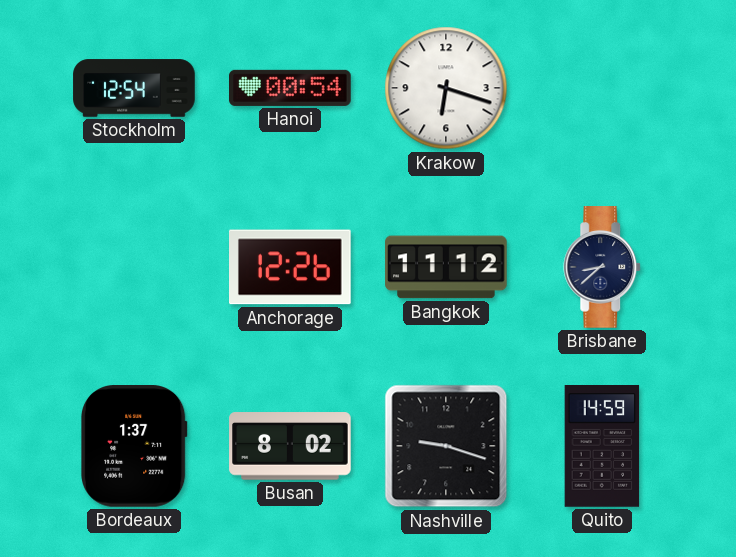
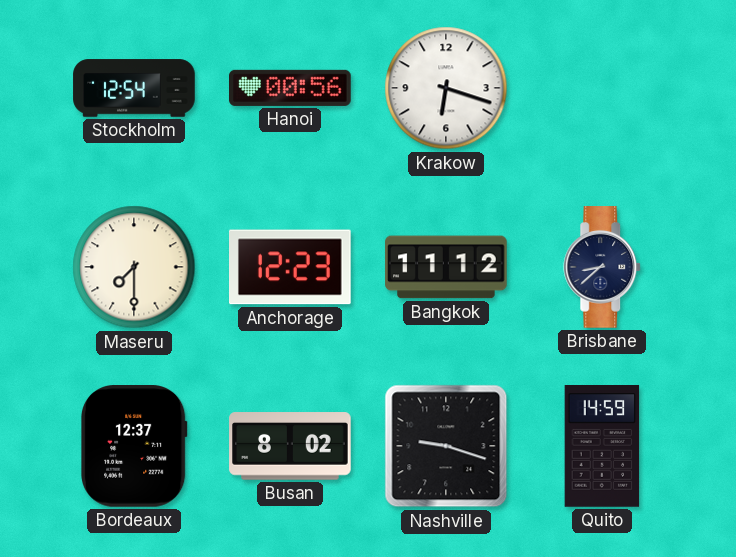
Hanoi: 00:54 -> 00:56 (291, 88)
Maseru: none -> 7:30 (134, 267)
Anchorage: 12:26 -> 12:23 (291, 267)
Bordeaux: 1:37 -> 12:37 (134, 447)
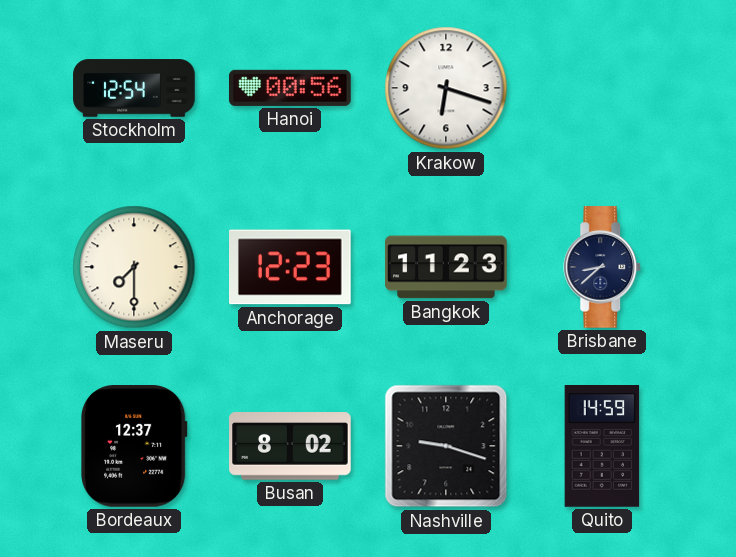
Bangkok: 11:12 -> 11:23 (446, 267)
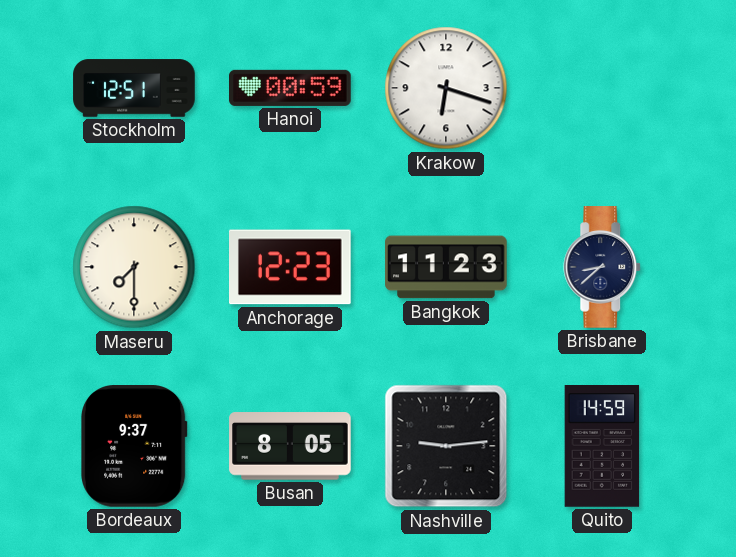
Stockholm: 12:54 -> 12:51 (134, 88)
Hanoi: 00:56 -> 00:59 (291, 88)
Bordeaux: 12:37 -> 9:37 (134, 447)
Busan: 8:02 -> 8:05 (290, 446)
Nashville: 9:18 -> 9:14 (446, 446)
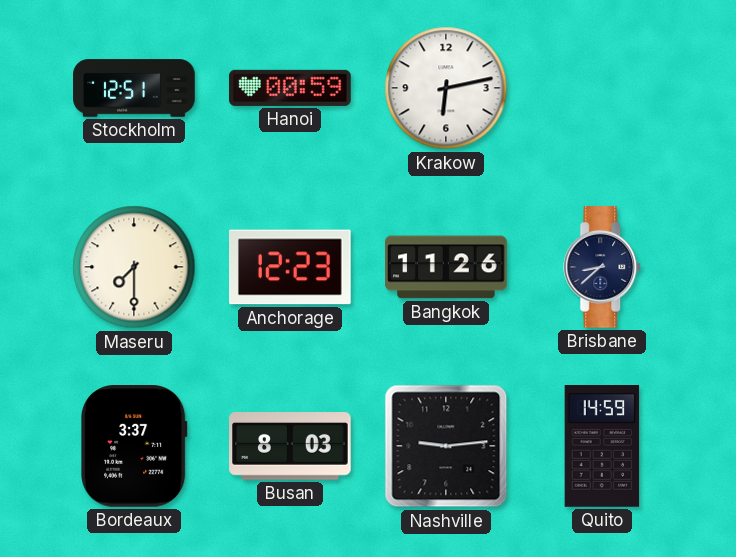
Krakow: 6:18 -> 6:13 (446, 88)
Bangkok: 11:23 -> 11:26 (446, 267)
Bordeaux: 9:37 -> 3:37 (134, 447)
Busan: 8:05 -> 8:03 (290, 446)
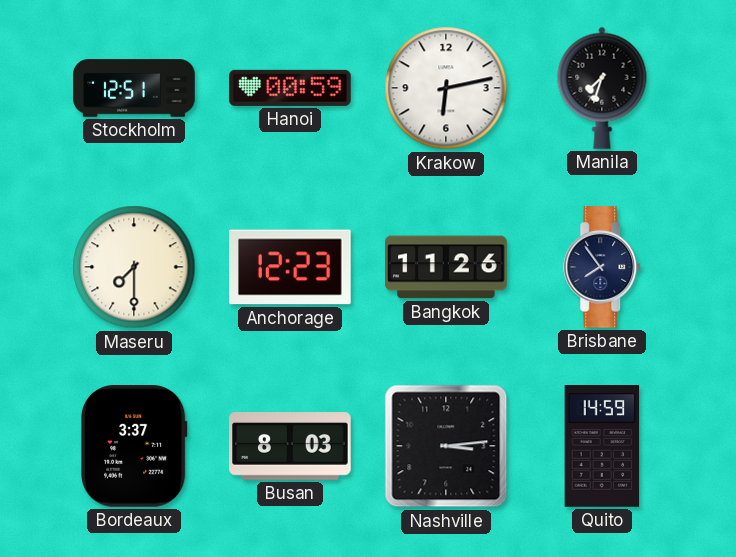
Manila: none -> 7:33 (602, 88)
Brisbane: 8:38 -> 7:54 (603, 267)
Nashville: 9:14 -> 3:14 (446, 446)
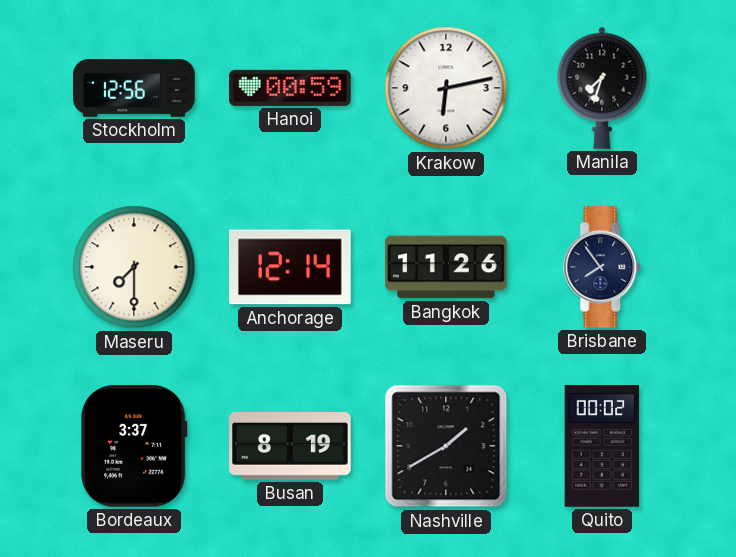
Stockholm: 12:51 -> 12:56 (134, 88)
Anchorage: 12:23 -> 12:14 (291, 267)
Busan: 8:03 -> 8:19 (290, 446)
Nashville: 3:14 -> 1:40 (446, 446)
Quito: 14:59 -> 00:02 (602, 447)
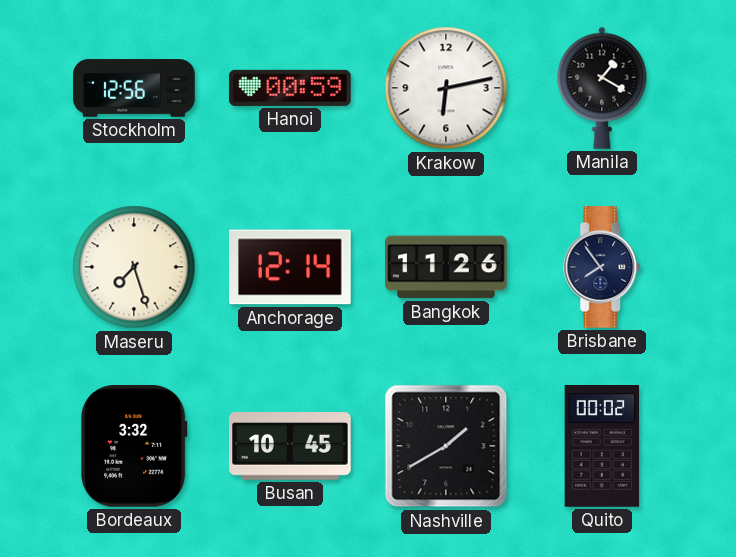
Manila: 7:33 -> 1:20 (602, 88)
Maseru: 7:30 -> 7:27 (134, 267)
Bordeaux: 3:37 -> 3:32 (134, 447)
Busan: 8:19 -> 10:45 (290, 446)
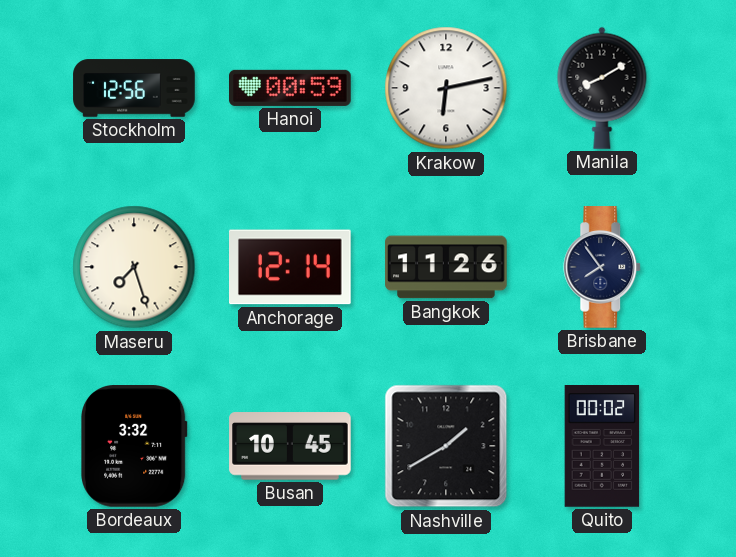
Manila: 1:20 -> 8:10 (602, 88)
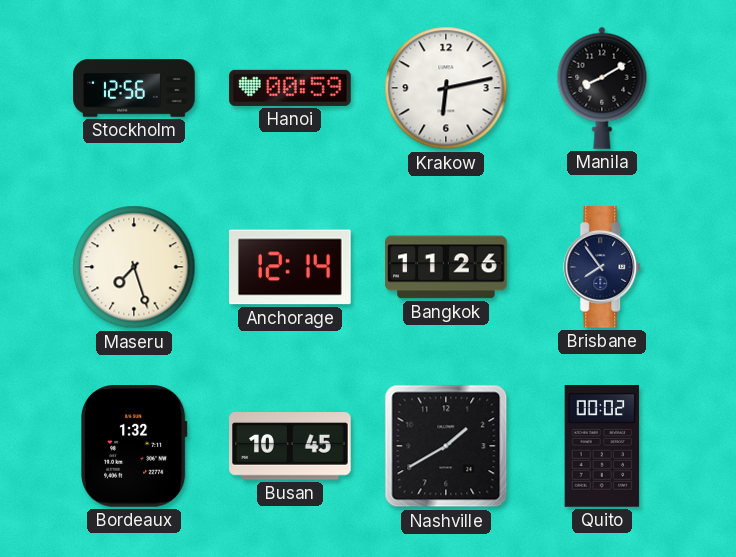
Bordeaux: 3:32 -> 1:32 (134, 447)
